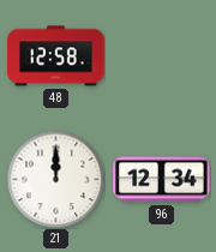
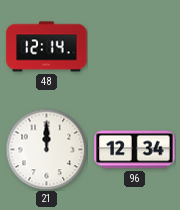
48: 12:58 -> 12:14 (47, 47)
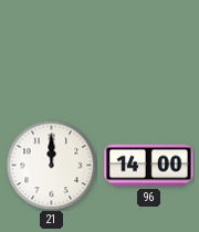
48: 12:14 -> none (47, 47)
96: 12:34 -> 14:00 (149, 166)
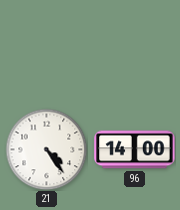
21: 12:00 -> 4:24 (46, 149)
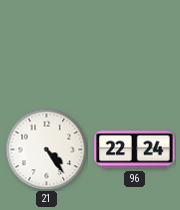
96: 14:00 -> 22:24 (135, 150)
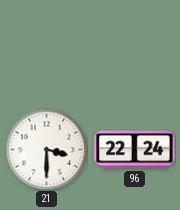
21: 4:24 -> 3:30 (46, 149)
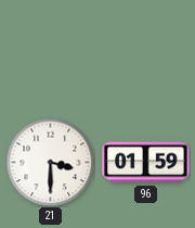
96: 22:24 -> 01:59 (146, 163)
